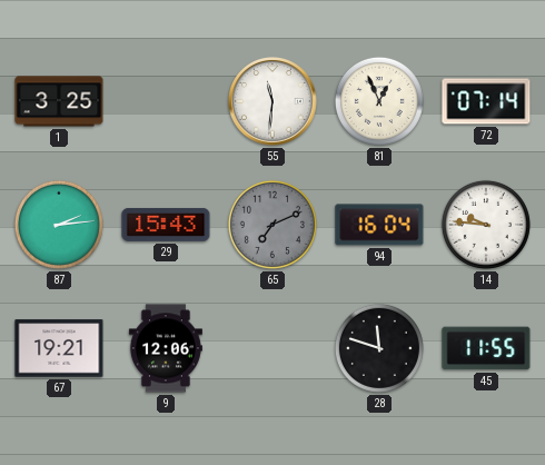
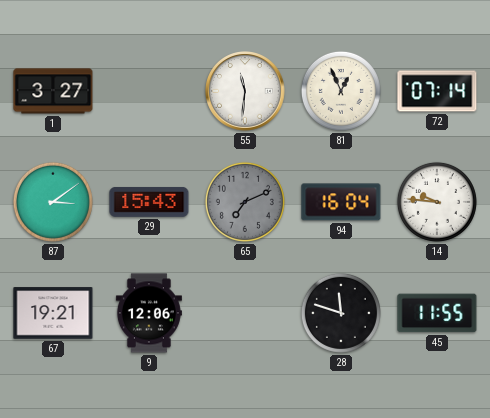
1: 3:25 -> 3:27 (53, 91)
87: 2:14 -> 3:09 (53, 202)
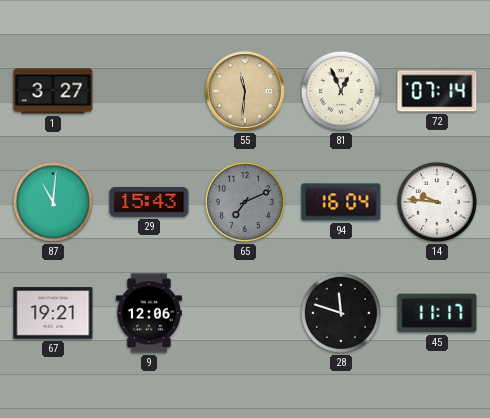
55 dial: white -> champagne (245, 91)
87: 3:09 -> 11:01 (53, 202)
45: 11:55 -> 11:17 (437, 313)
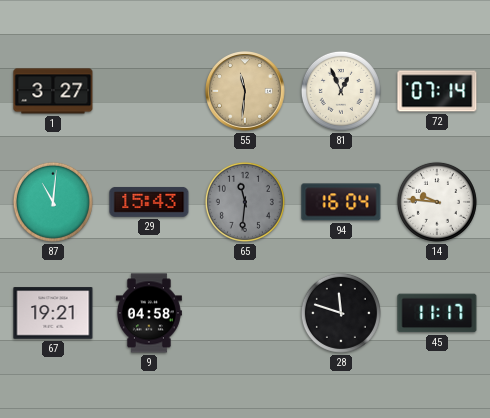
65: 7:11 -> 11:31 (245, 202)
9: 12:06 -> 04:58 (149, 313)
